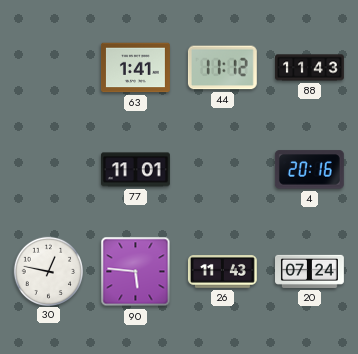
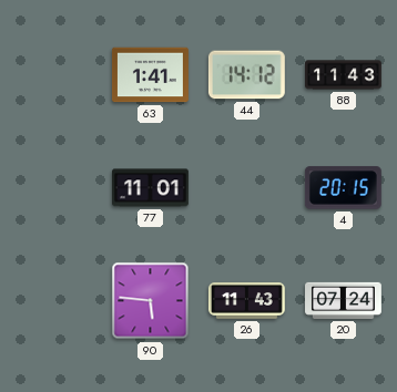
44: 11:12 -> 14:12 (246, 75)
4: 20:16 -> 20:15 (343, 188)
30: 12:47 -> none (48, 271)
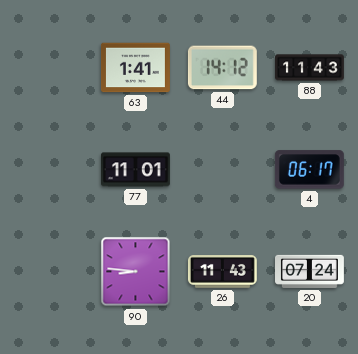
4: 20:15 -> 06:17 (309, 170)
90: 5:46 -> 8:46 (136, 272)
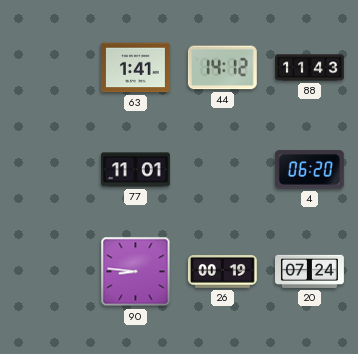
4: 06:17 -> 06:20 (309, 170)
26: 11:43 -> 00:19 (222, 272)
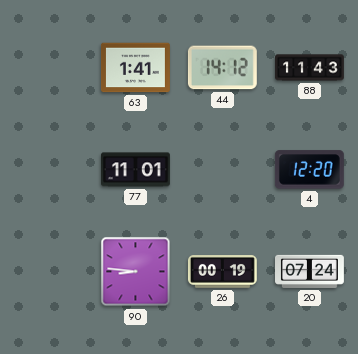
4: 06:20 -> 12:20 (309, 170)
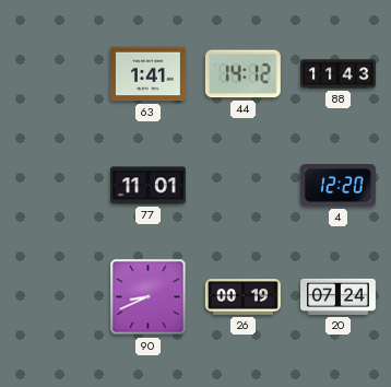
90: 8:46 -> 8:41 (149, 297)
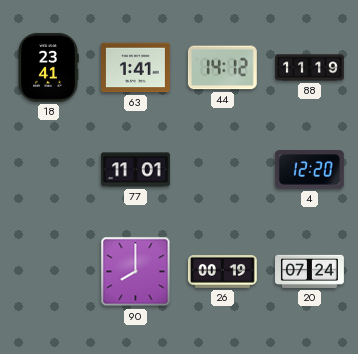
18: none -> 23:41 (48, 67)
88: 11:43 -> 11:19 (310, 68)
90: 8:41 -> 8:00 (136, 272)
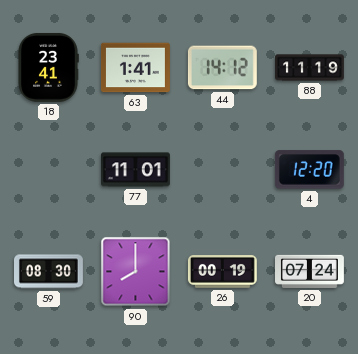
59: none -> 08:30 (49, 272)
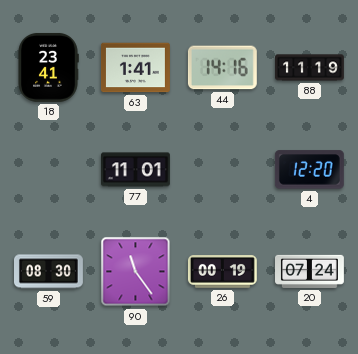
44: 14:12 -> 14:16 (222, 68)
90: 8:00 -> 11:24 (136, 272)
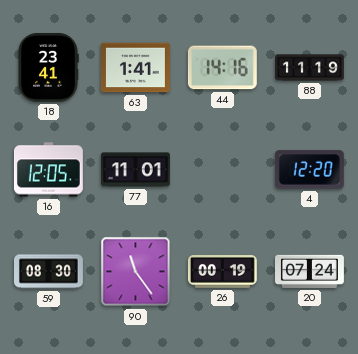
16: none -> 12:05 (48, 170)
